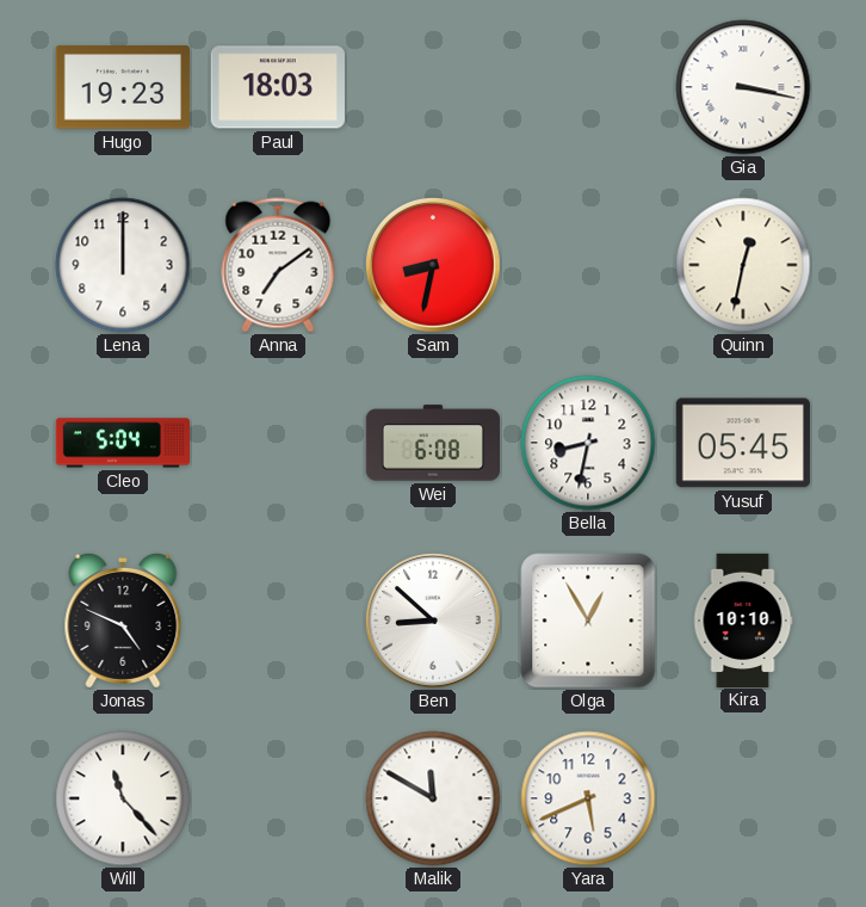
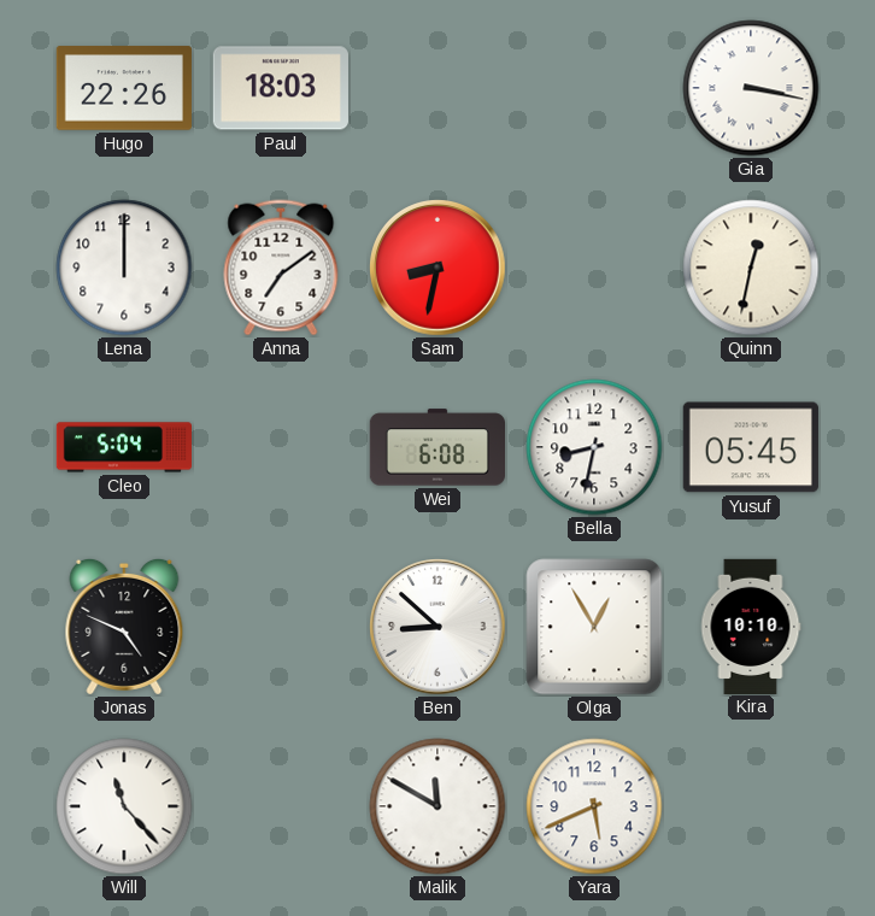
Hugo: 19:23 -> 22:26 (124, 88)
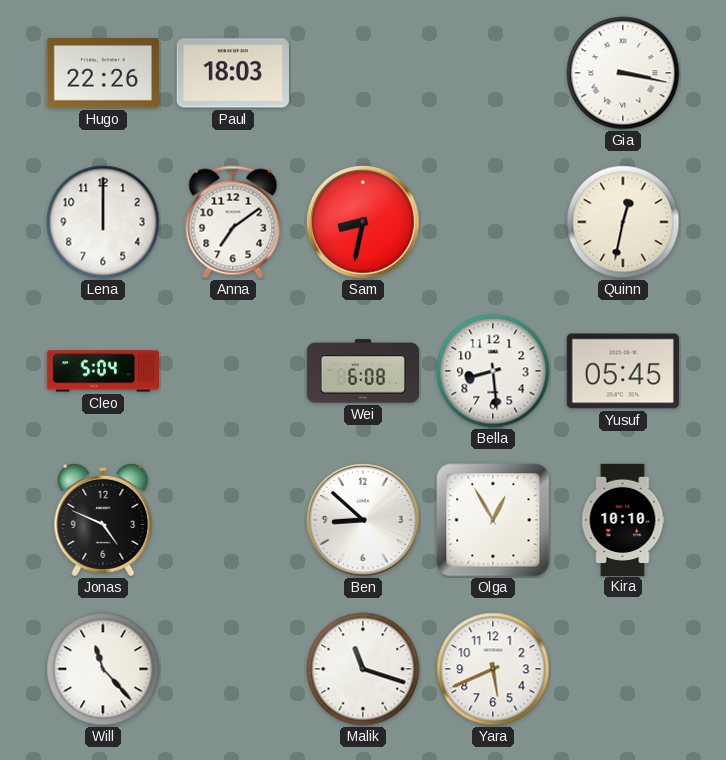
Bella: 8:32 -> 8:29 (493, 371)
Malik: 11:50 -> 11:18 (363, 669)
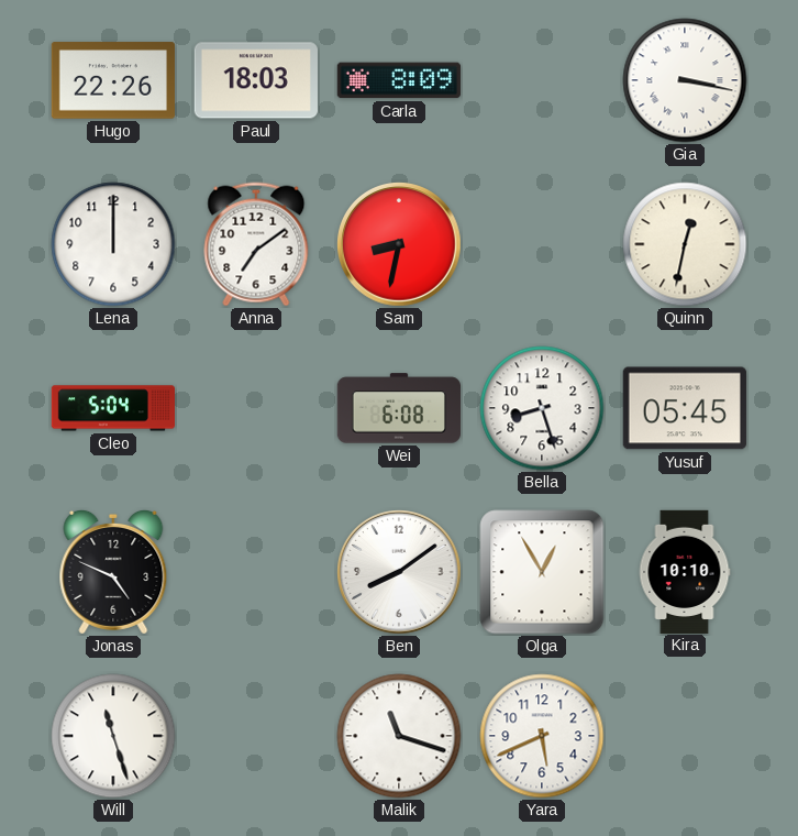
Carla: none -> 8:09 (399, 80)
Bella: 8:29 -> 8:27 (542, 408)
Ben: 8:52 -> 8:09 (400, 573)
Will: 11:23 -> 11:27 (113, 736)
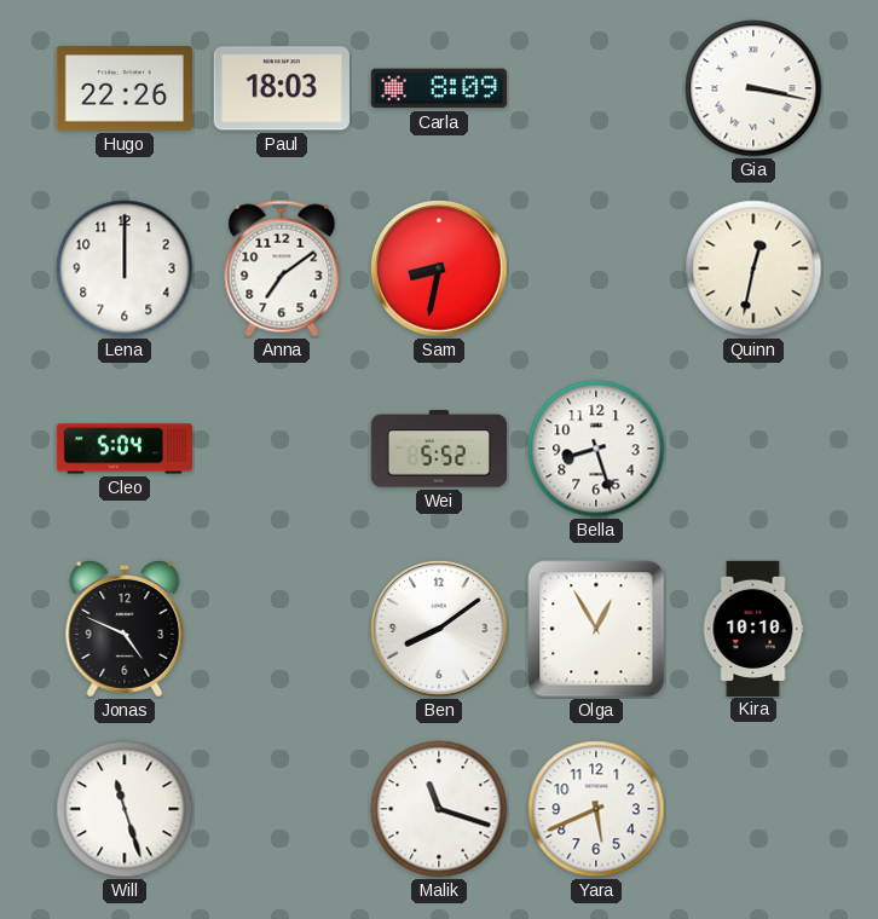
Wei: 6:08 -> 5:52 (438, 449)
Yusuf: 05:45 -> none (685, 408)
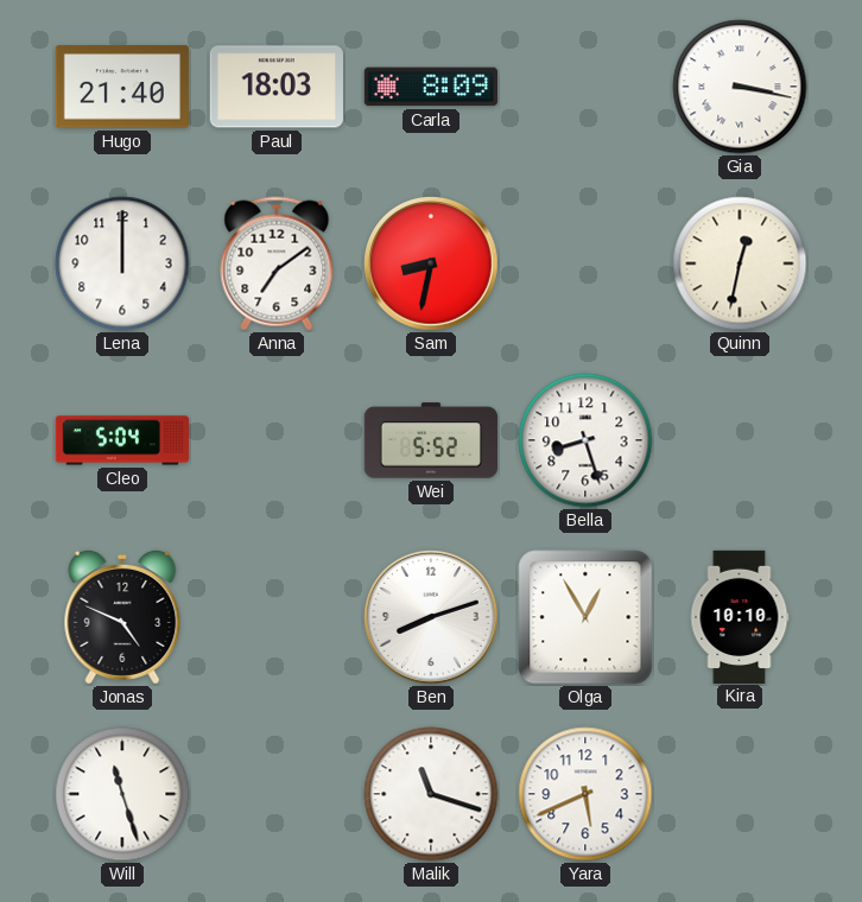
Hugo: 22:26 -> 21:40 (122, 87)
Ben: 8:09 -> 8:12 (432, 618)
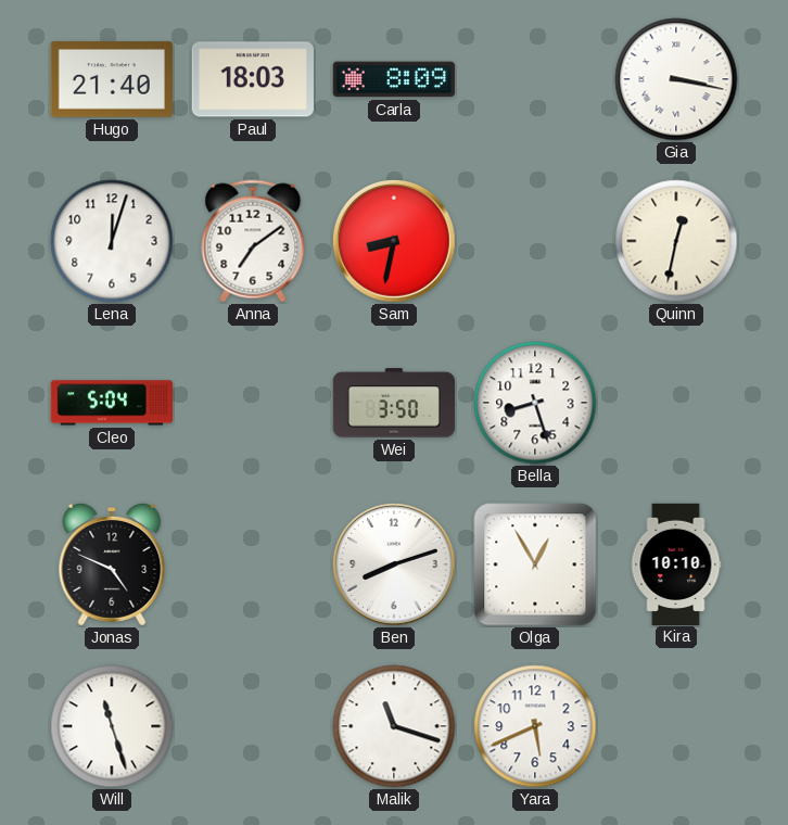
Lena: 12:00 -> 12:03 (112, 241)
Wei: 5:52 -> 3:50 (393, 403)
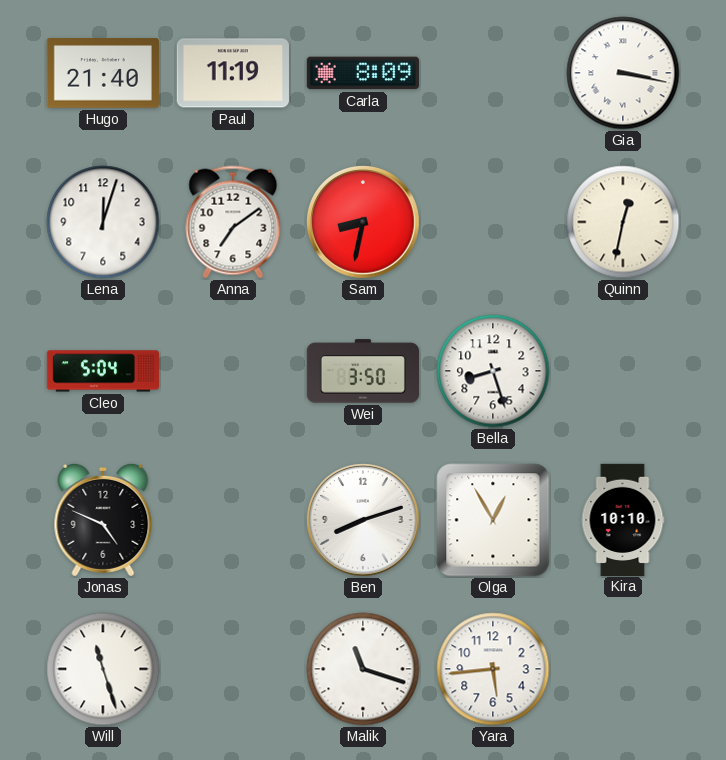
Paul: 18:03 -> 11:19 (233, 73)
Yara: 5:41 -> 5:44 (493, 669)
